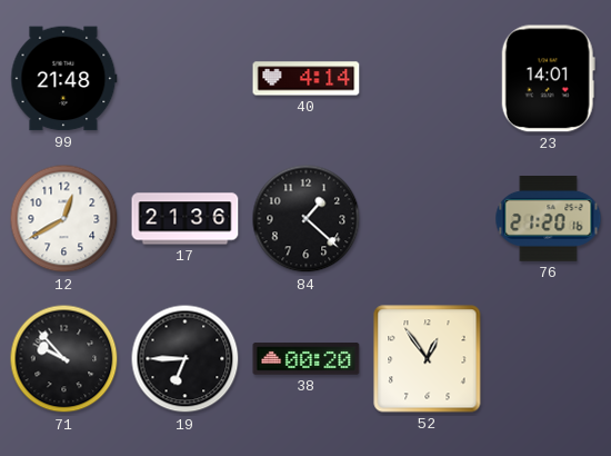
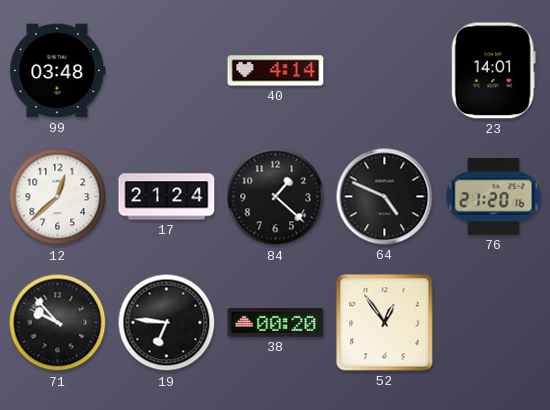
99: 21:48 -> 03:48 (58, 71)
12: 12:40 -> 12:38 (58, 197)
17: 21:36 -> 21:24 (167, 197)
64: none -> 4:49 (385, 197)
19: 6:45 -> 6:46 (167, 323)
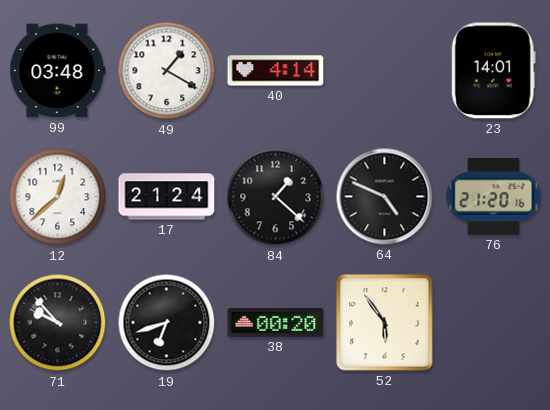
49: none -> 1:20 (167, 71)
19: 6:46 -> 6:42 (167, 323)
52: 12:54 -> 5:54 (385, 323)
